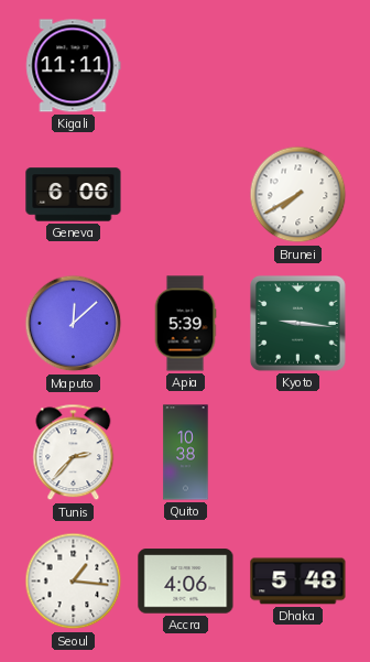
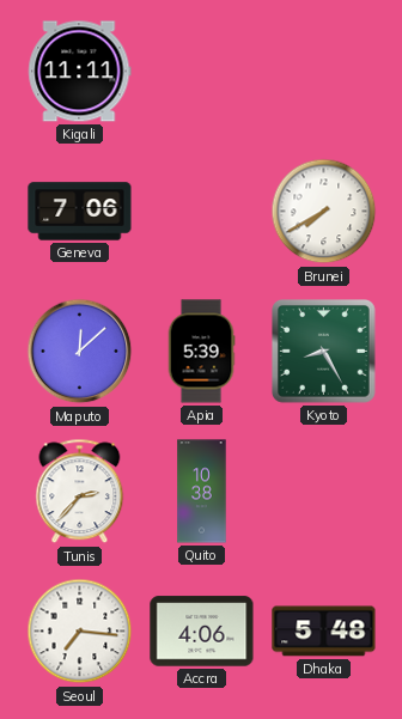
Geneva: 6:06 -> 7:06 (80, 212)
Kyoto: 9:16 -> 8:25 (324, 352)
Seoul: 1:16 -> 7:16 (80, 632)
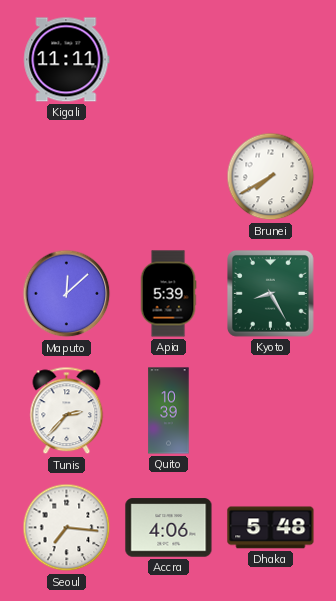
Geneva: 7:06 -> none (80, 212)
Quito: 10:38 -> 10:39 (169, 411)
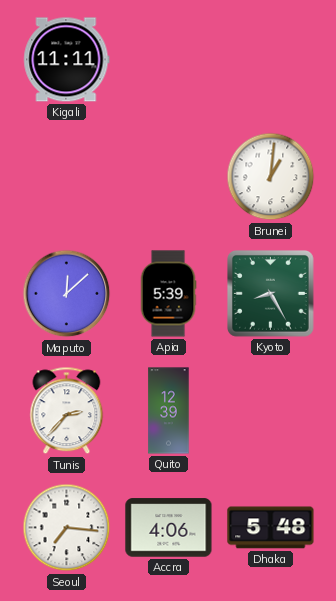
Brunei: 7:40 -> 1:01 (271, 177)
Quito: 10:39 -> 12:39 (169, 411)
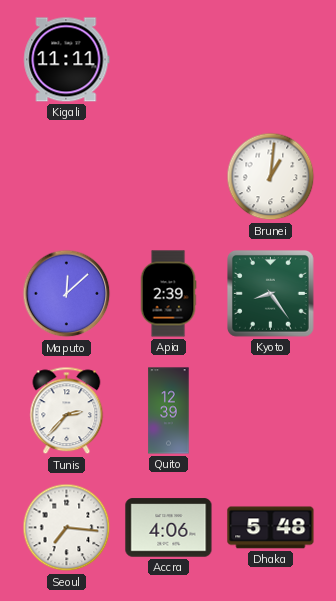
Apia: 5:39 -> 2:39 (168, 294)
Kyoto: 8:25 -> 8:24 (271, 294)
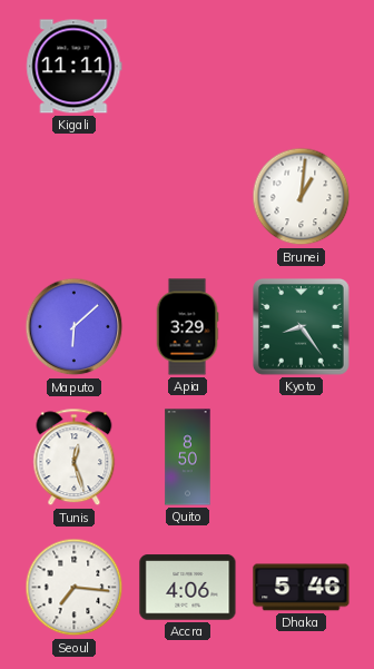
Maputo: 12:08 -> 6:08 (75, 327)
Apia: 2:39 -> 3:29 (187, 327)
Tunis: 2:37 -> 12:27 (75, 458)
Quito: 12:39 -> 8:50 (188, 458)
Dhaka: 5:48 -> 5:46 (302, 588)
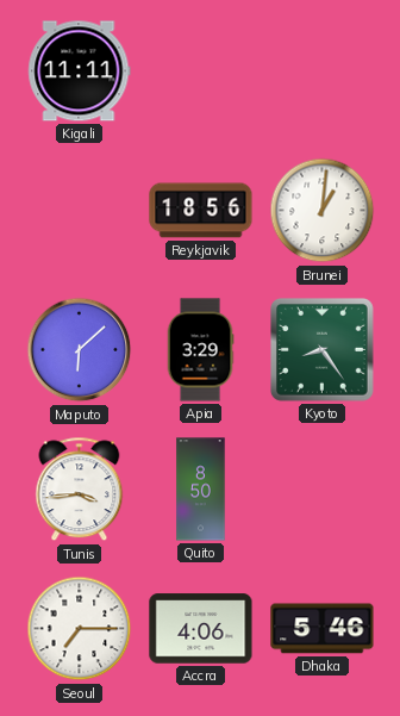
Reykjavik: none -> 18:56 (201, 211)
Tunis: 12:27 -> 3:44 (80, 490)
Seoul: 7:16 -> 7:15 (80, 629)
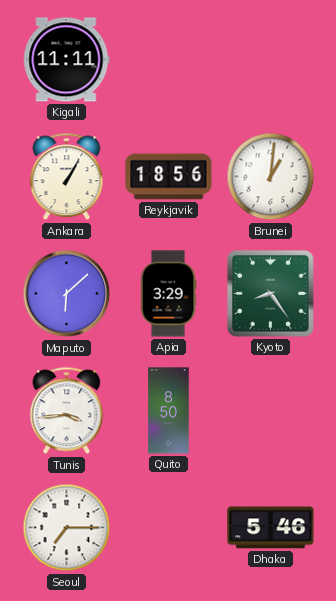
Ankara: none -> 1:05 (67, 177)
Accra: 4:06 -> none (201, 629)
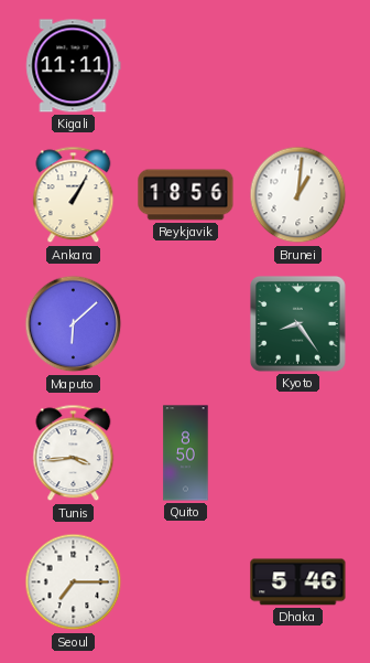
Apia: 3:29 -> none (168, 294)
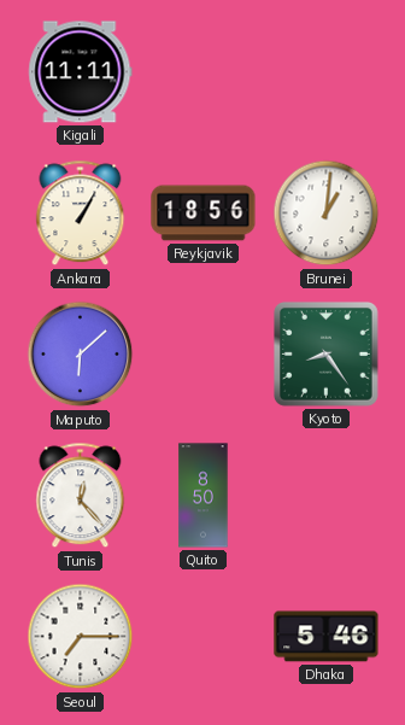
Tunis: 3:44 -> 12:23 (81, 496)
